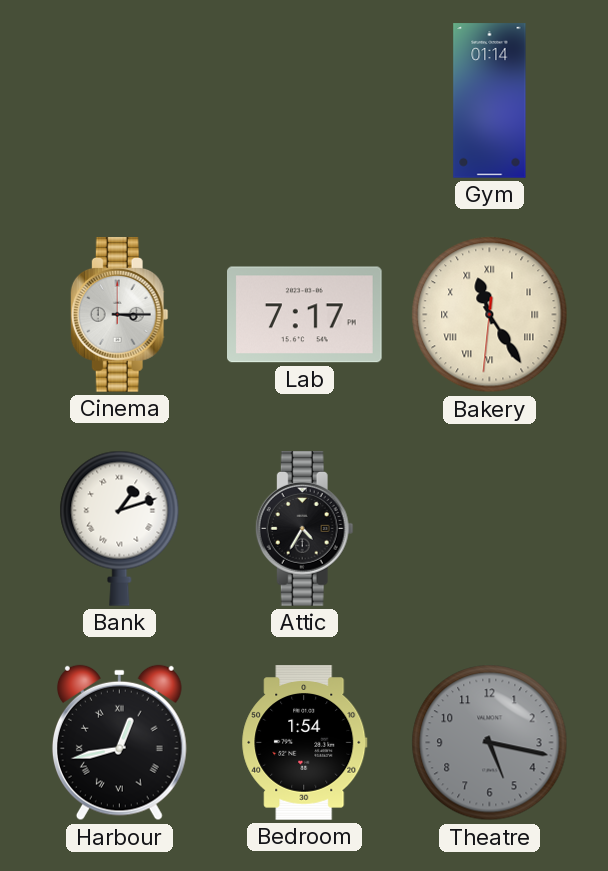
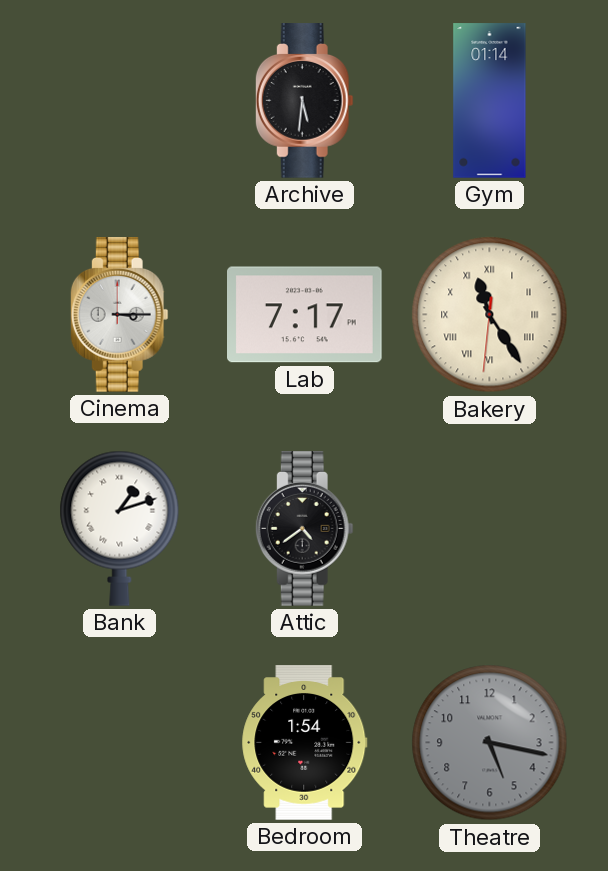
Archive: none -> 5:31 (304, 101)
Attic: 4:35 -> 4:39 (304, 529)
Harbour: 12:43 -> none (119, 743)
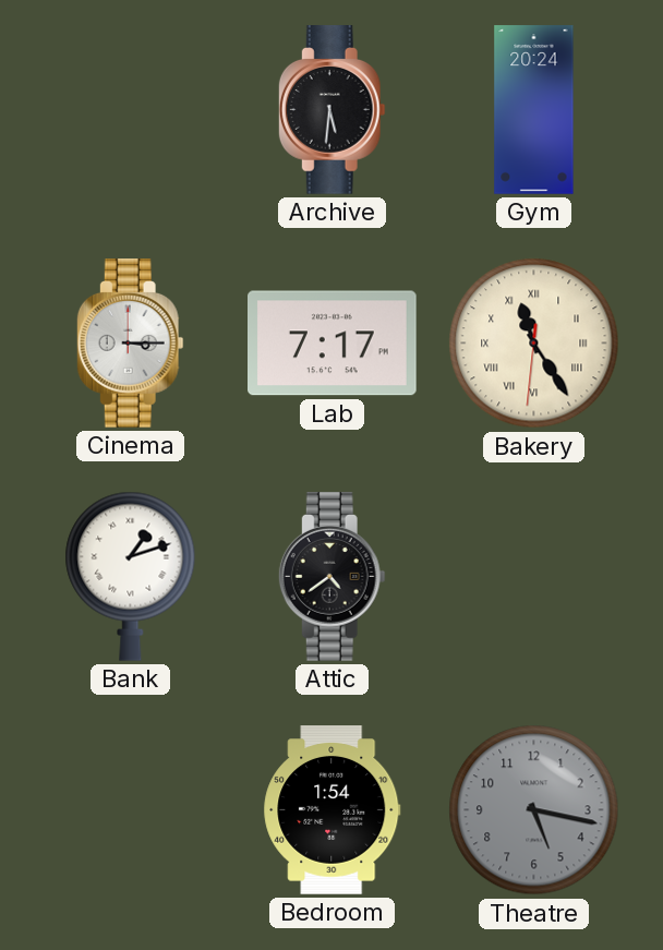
Gym: 01:14 -> 20:24 (534, 110)
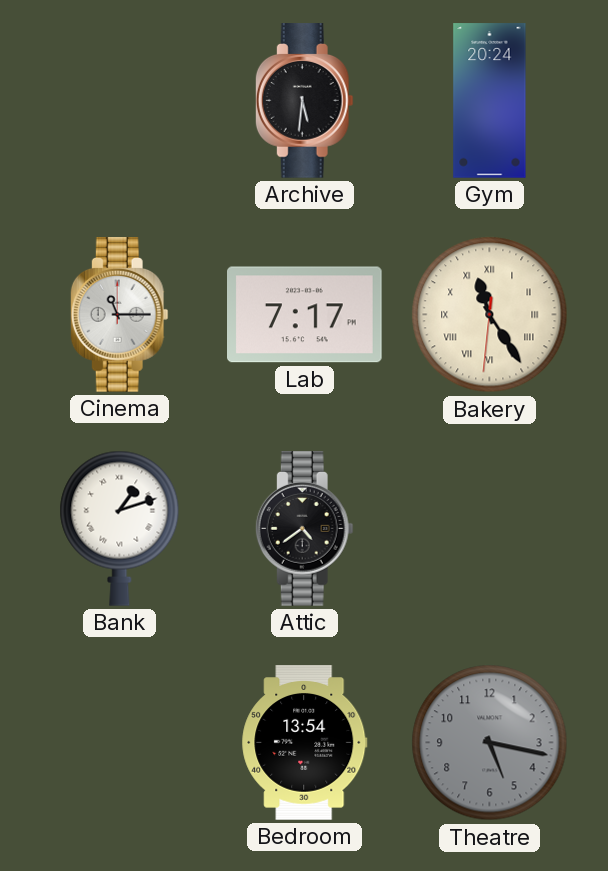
Cinema: 3:15 -> 11:15 (119, 315)
Bedroom: 1:54 -> 13:54 (305, 743)
